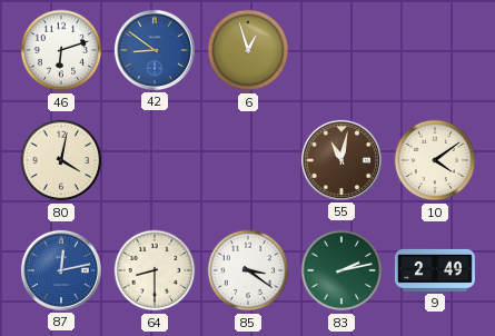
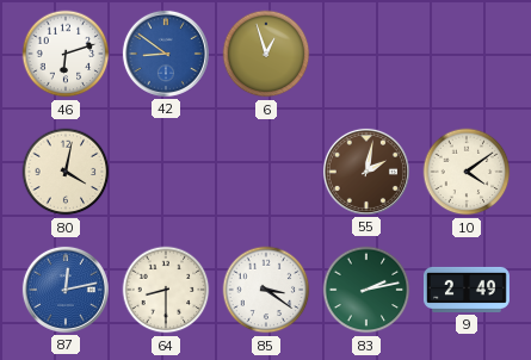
55: 11:02 -> 2:02 (366, 172)
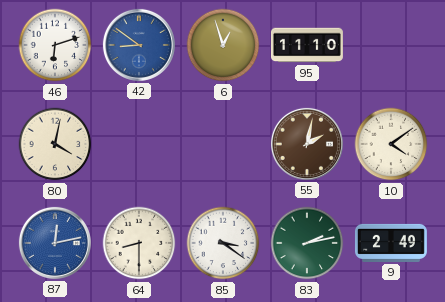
95: none -> 11:10 (307, 45)
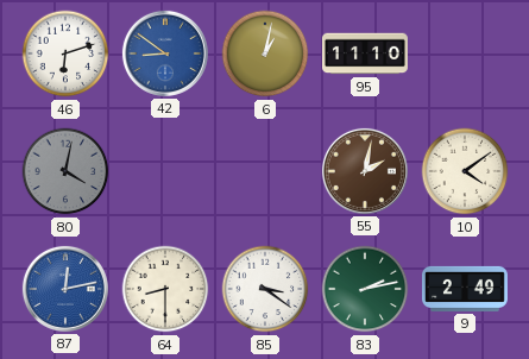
6: 12:57 -> 1:02 (265, 53)
80 dial: cream -> grey (65, 171)
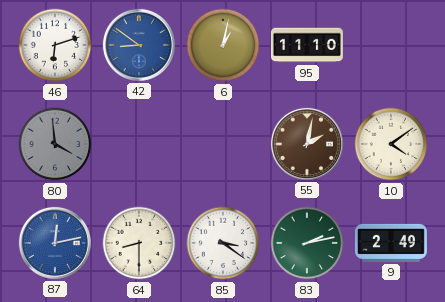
80: 4:02 -> 3:59 (55, 144)
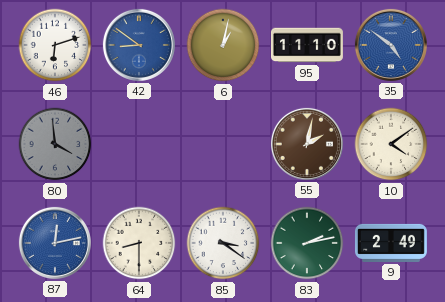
35: none -> 4:51 (391, 45)
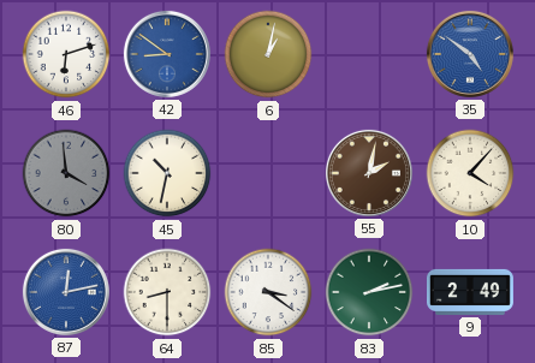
95: 11:10 -> none (307, 45)
45: none -> 10:32 (167, 173)
10: 4:09 -> 4:07 (470, 173)
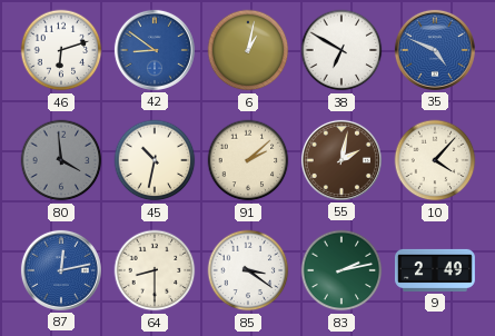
38: none -> 6:50 (341, 50)
35: 4:51 -> 4:49 (435, 50)
91: none -> 2:08 (248, 160)
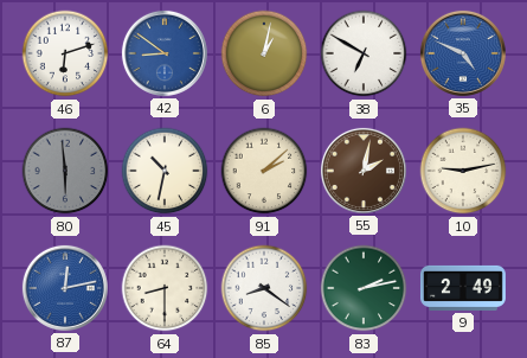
80: 3:59 -> 5:59 (65, 171)
10: 4:07 -> 9:13 (463, 171)
85: 3:21 -> 8:21 (264, 288)
